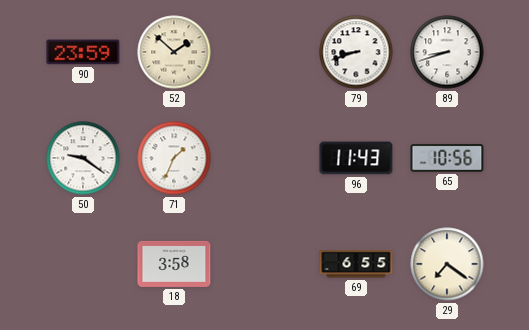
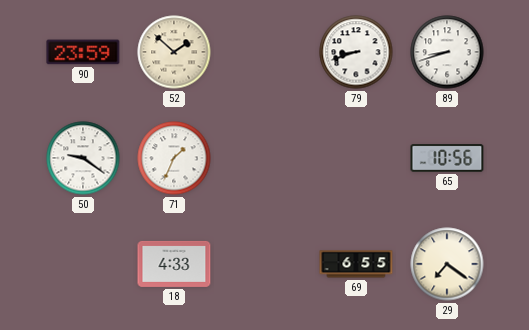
96: 11:43 -> none (356, 158)
18: 3:58 -> 4:33 (174, 264)
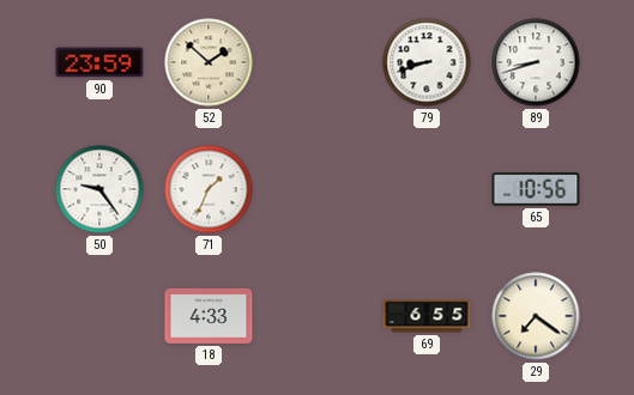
50: 9:21 -> 9:24 (99, 189)
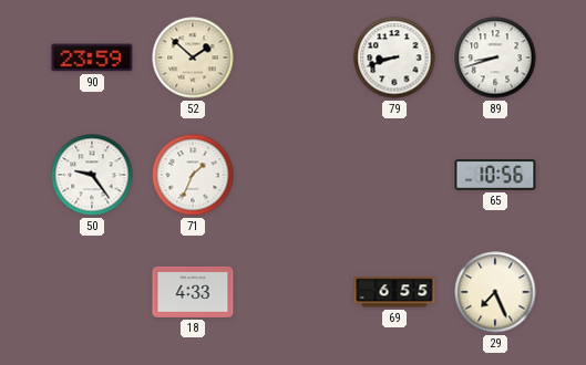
29: 7:21 -> 7:26 (495, 292)
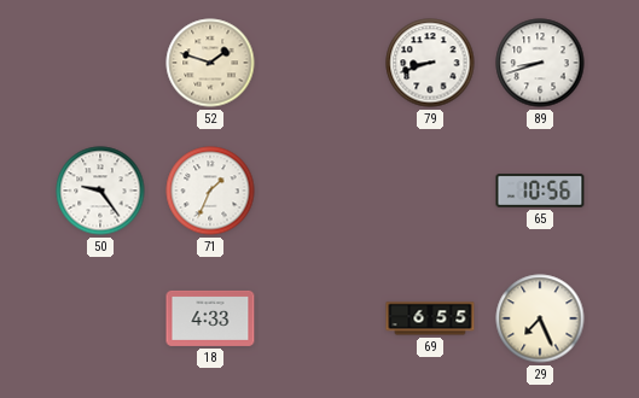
90: 23:59 -> none (92, 58)
52: 1:52 -> 1:48 (210, 63)
